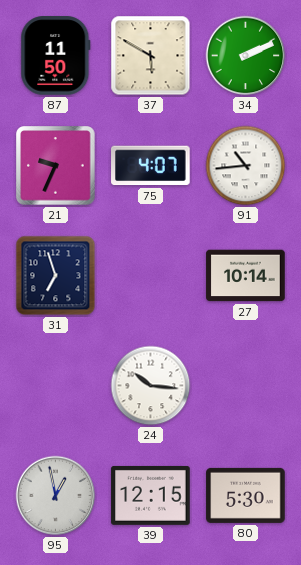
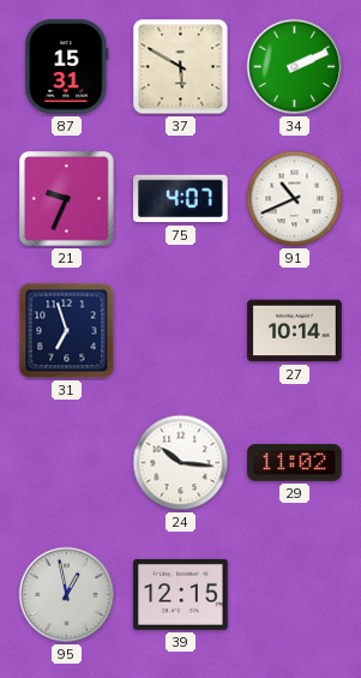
87: 11:50 -> 15:31 (67, 67)
91: 10:44 -> 10:41 (295, 199)
29: none -> 11:02 (295, 463)
80: 5:30 -> none (246, 495)
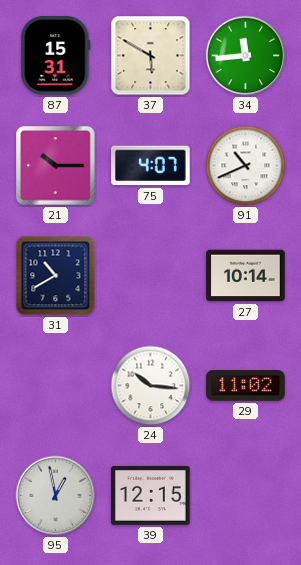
34: 2:11 -> 11:44 (246, 56)
21: 9:34 -> 10:15 (56, 166)
31: 6:57 -> 10:40 (56, 276)
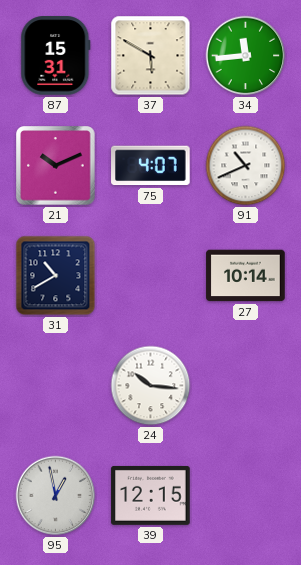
21: 10:15 -> 10:11 (56, 166)
29: 11:02 -> none (246, 386)
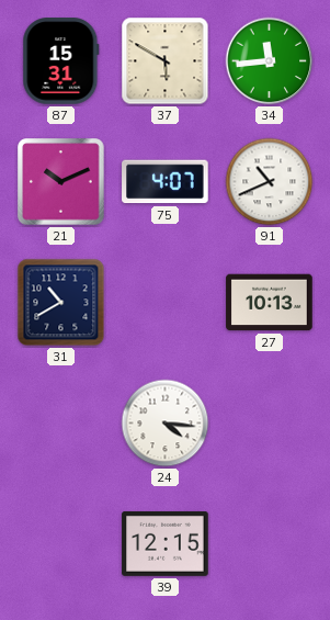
27: 10:14 -> 10:13 (270, 303)
24: 10:16 -> 4:16 (166, 424)
95: 12:58 -> none (56, 496)
